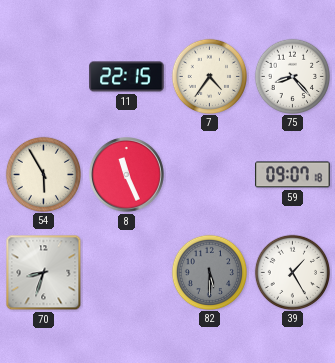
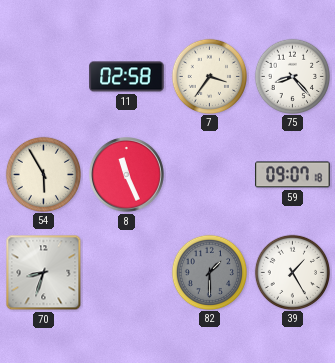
11: 22:15 -> 02:58 (127, 77)
7: 4:36 -> 3:36 (209, 76)
82: 5:30 -> 1:30 (209, 272)
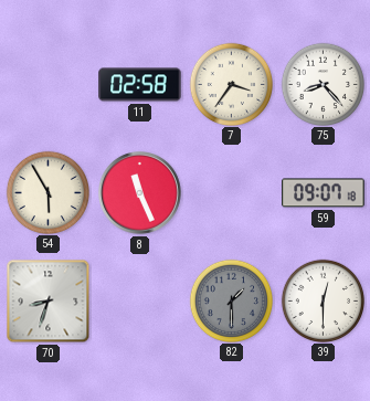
39: 1:25 -> 12:30 (323, 300)
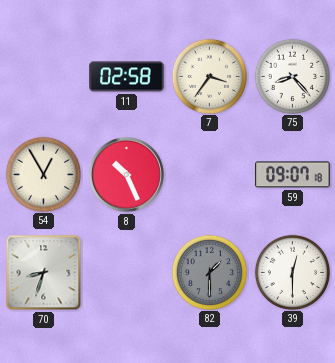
54: 5:55 -> 12:55 (43, 174)
8: 11:26 -> 10:26 (127, 175)
